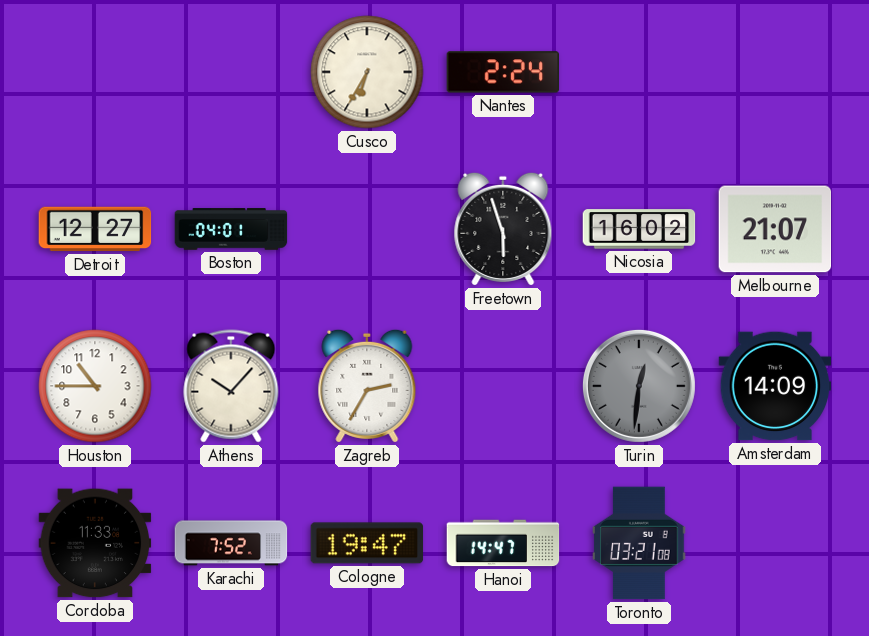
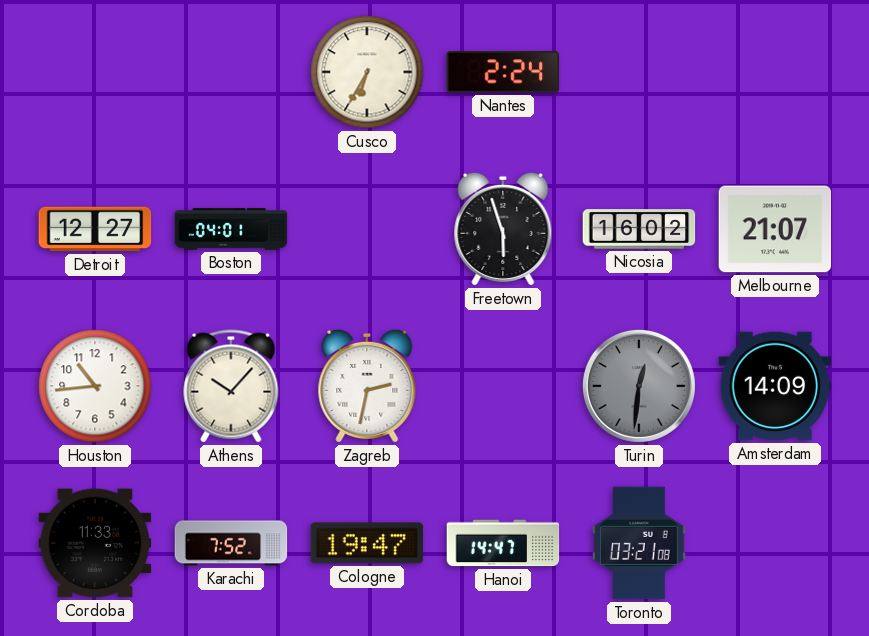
Houston: 10:45 -> 10:44 (95, 386)
Zagreb: 2:35 -> 2:32 (367, 386)
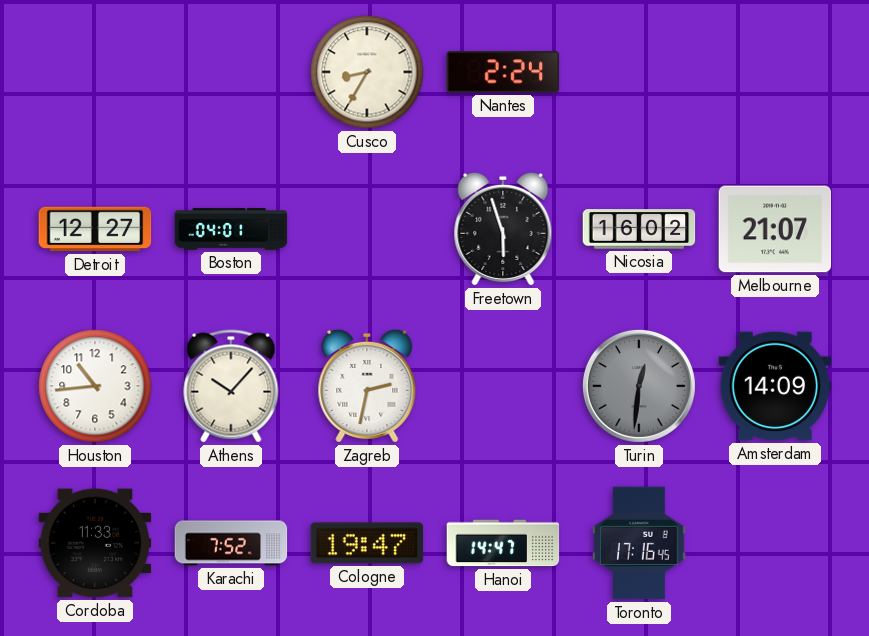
Cusco: 6:35 -> 8:35 (367, 72)
Toronto: 03:21 -> 17:16 (639, 543)
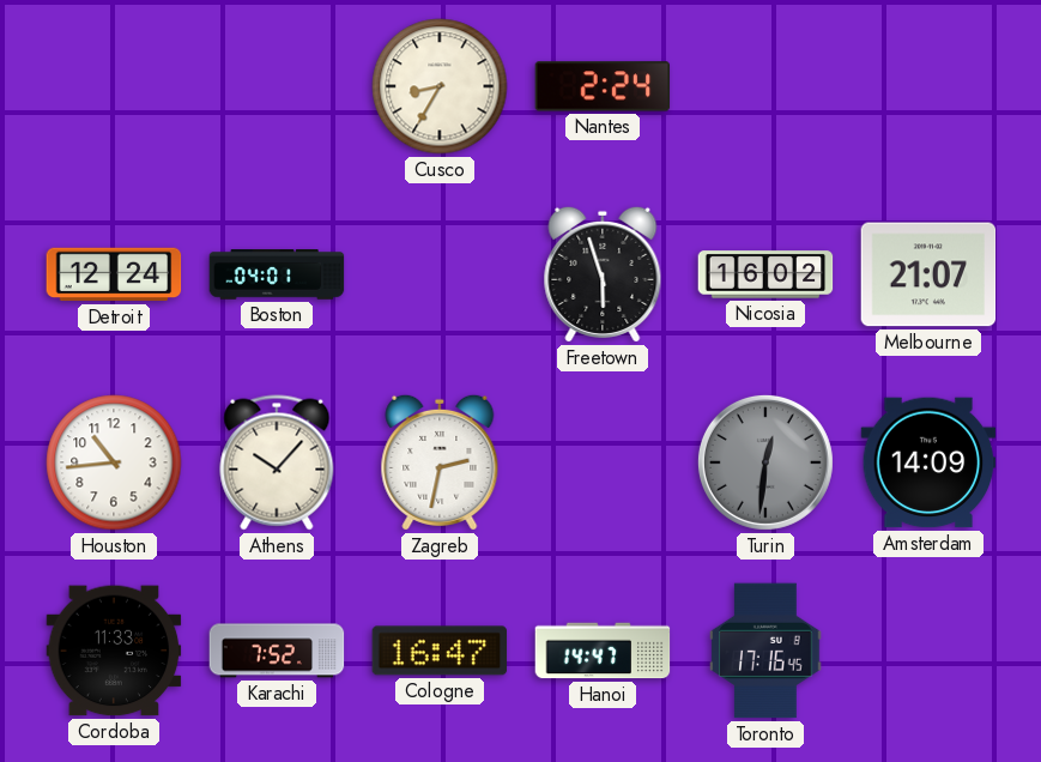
Detroit: 12:27 -> 12:24 (114, 274)
Cologne: 19:47 -> 16:47 (440, 651)
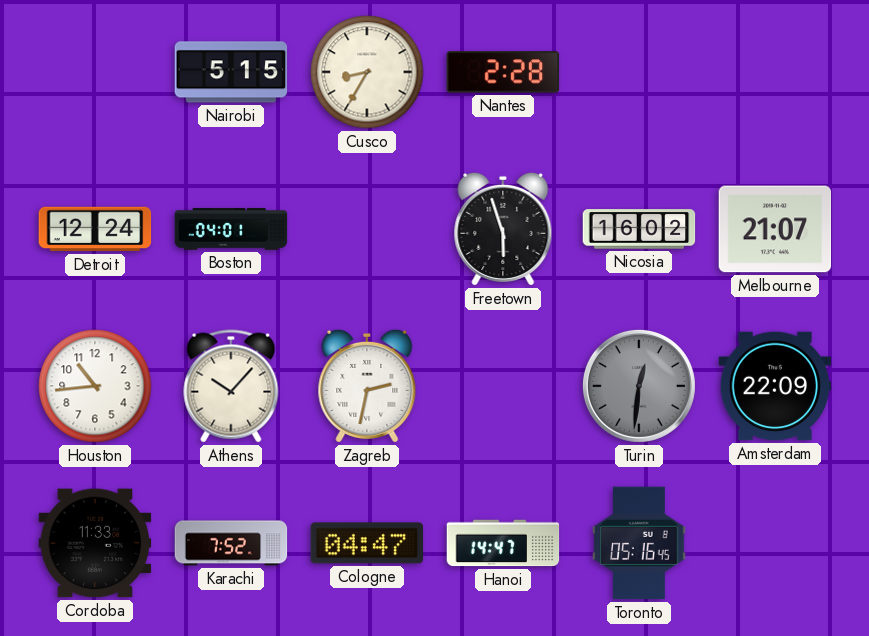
Nairobi: none -> 5:15 (231, 72)
Nantes: 2:24 -> 2:28 (503, 72)
Amsterdam: 14:09 -> 22:09 (775, 386)
Cologne: 16:47 -> 04:47 (367, 543)
Toronto: 17:16 -> 05:16 (639, 543)
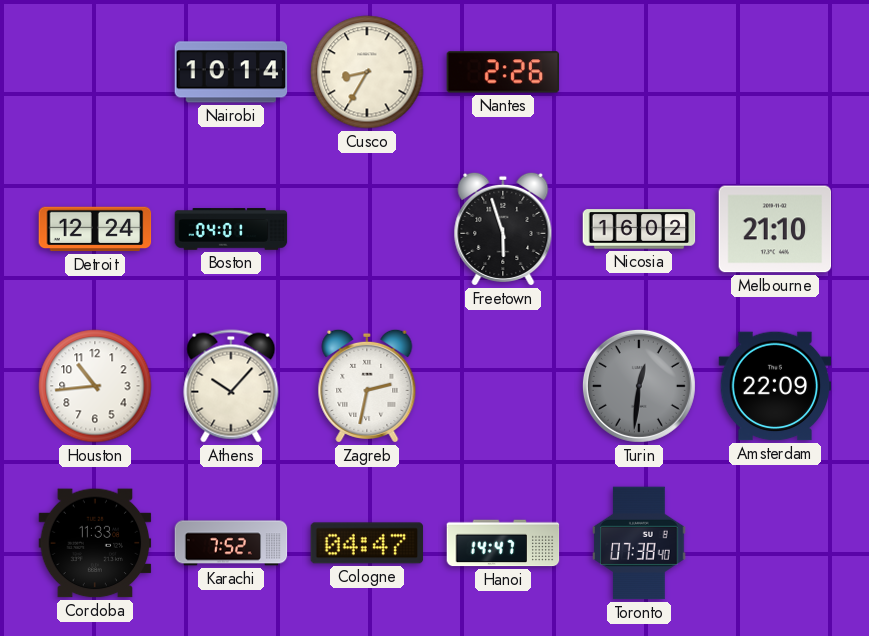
Nairobi: 5:15 -> 10:14 (231, 72)
Nantes: 2:28 -> 2:26 (503, 72)
Melbourne: 21:07 -> 21:10 (775, 229)
Toronto: 05:16 -> 07:38 (639, 543)
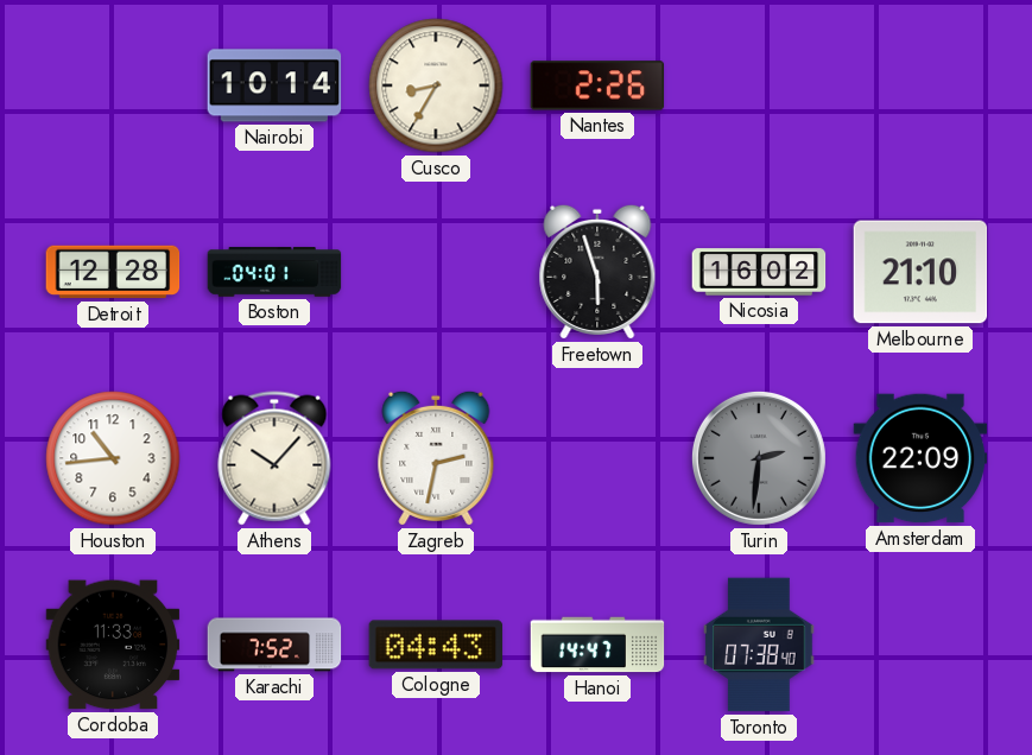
Detroit: 12:24 -> 12:28 (113, 272)
Turin: 12:31 -> 2:31 (759, 458)
Cologne: 04:47 -> 04:43 (436, 645)
